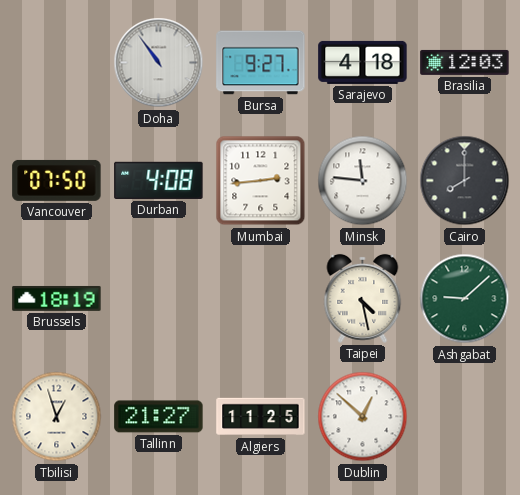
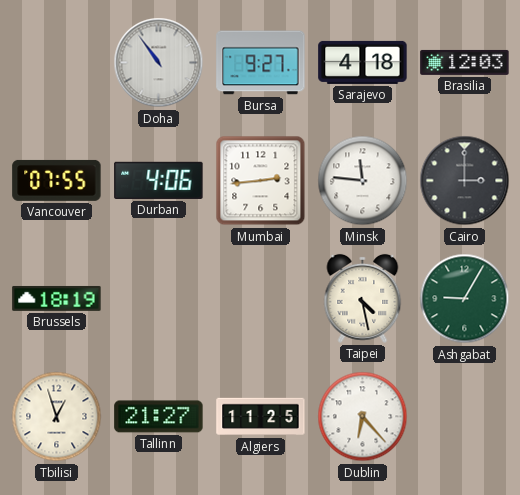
Vancouver: 07:50 -> 07:55 (57, 180)
Durban: 4:08 -> 4:06 (159, 180)
Cairo: 8:00 -> 3:00 (465, 181)
Ashgabat: 9:08 -> 9:05 (465, 299)
Dublin: 12:52 -> 6:23 (363, 417)
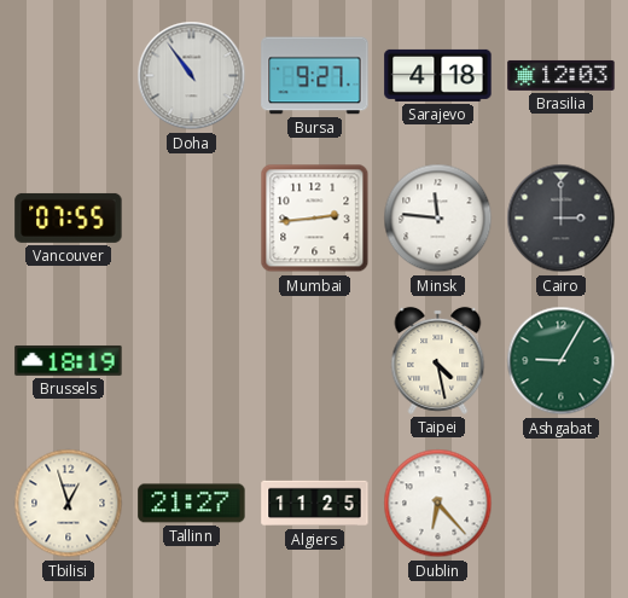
Durban: 4:06 -> none (159, 180)
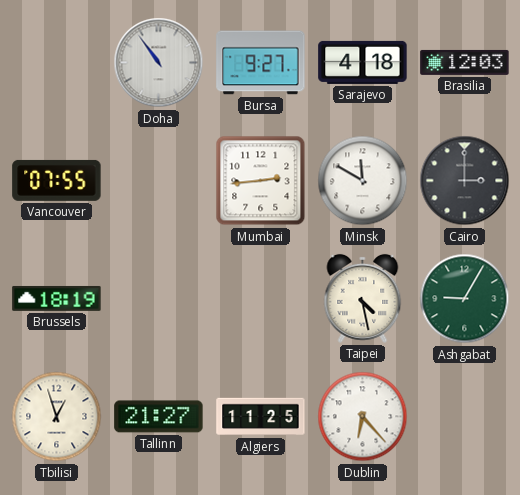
Minsk: 11:46 -> 11:50 (363, 181)
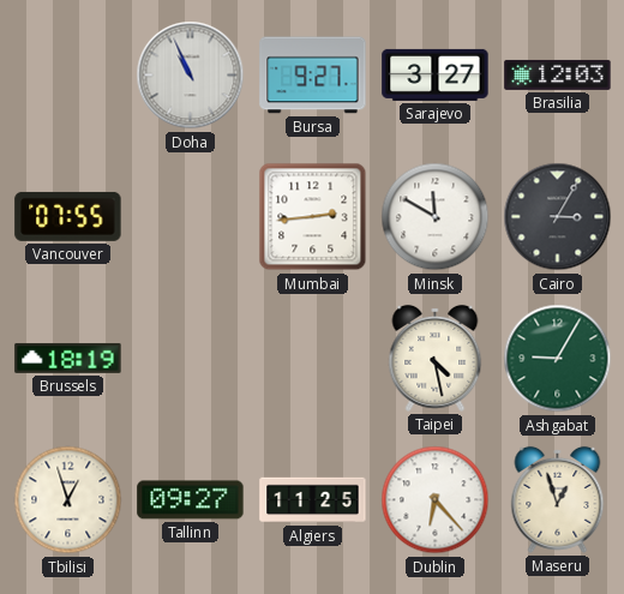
Doha: 10:54 -> 10:56 (191, 76)
Sarajevo: 4:18 -> 3:27 (436, 74)
Cairo: 3:00 -> 3:05 (558, 217)
Tallinn: 21:27 -> 09:27 (191, 500)
Maseru: none -> 12:57 (558, 499)
